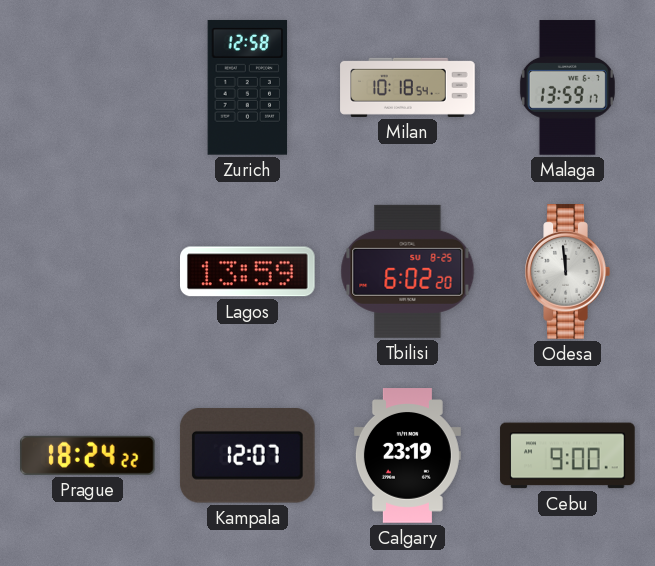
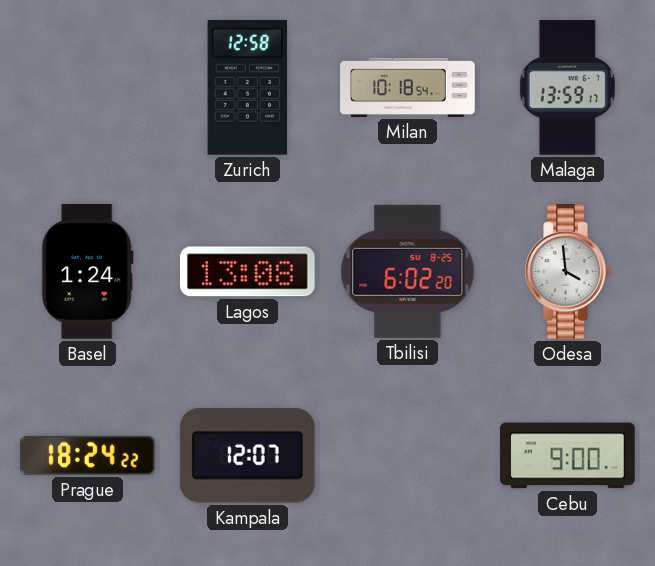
Basel: none -> 1:24 (87, 272)
Lagos: 13:59 -> 13:08 (248, 272)
Odesa: 11:59 -> 3:59 (567, 272)
Calgary: 23:19 -> none (407, 456)
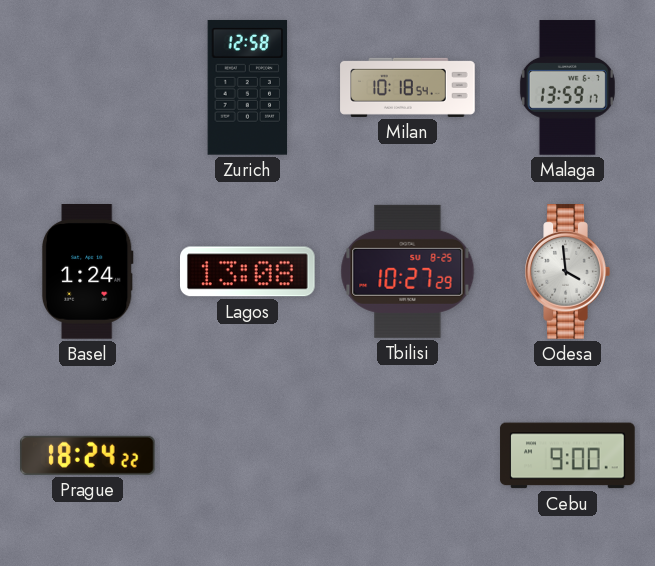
Tbilisi: 6:02 -> 10:27 (408, 271)
Kampala: 12:07 -> none (247, 456)
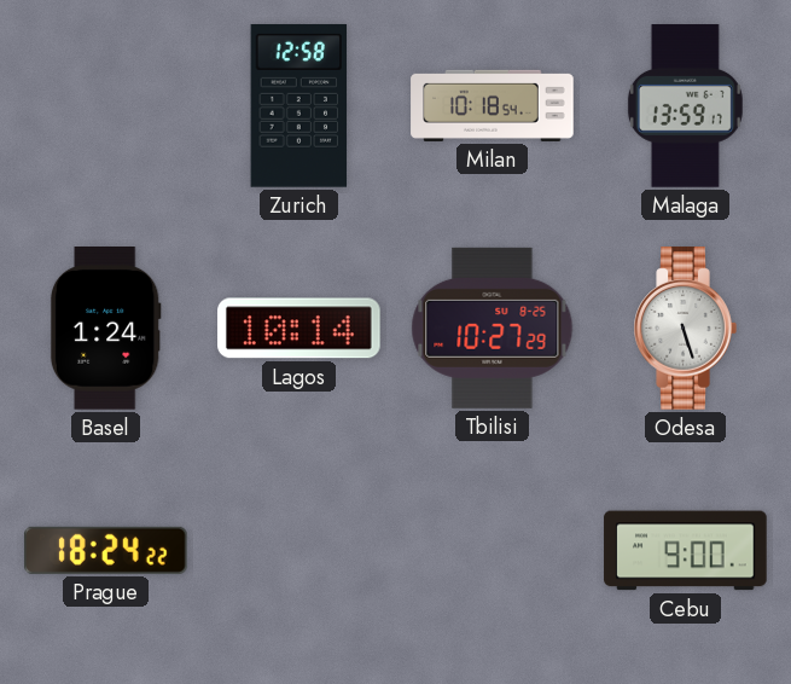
Lagos: 13:08 -> 10:14 (299, 329)
Odesa: 3:59 -> 5:27 (685, 329)
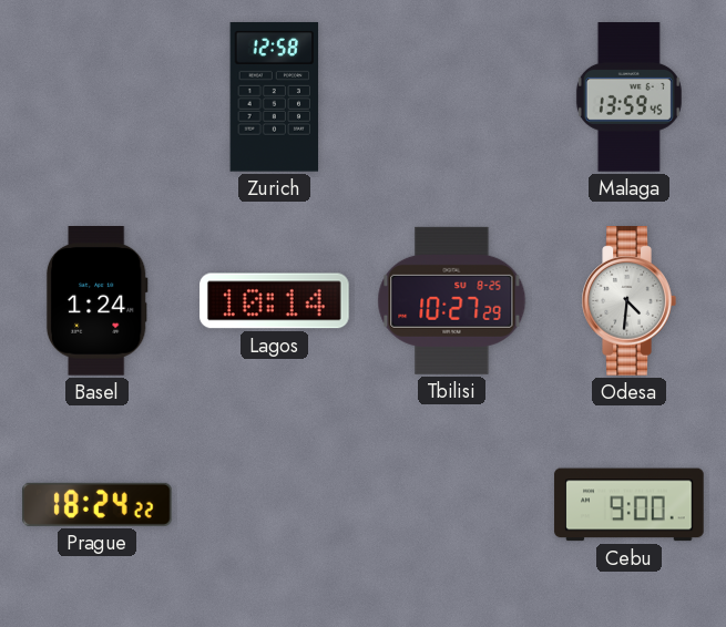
Milan: 10:18 -> none (493, 105)
Malaga: 13:59:17 -> 13:59:45 (628, 97)
Odesa: 5:27 -> 4:31 (628, 301)
